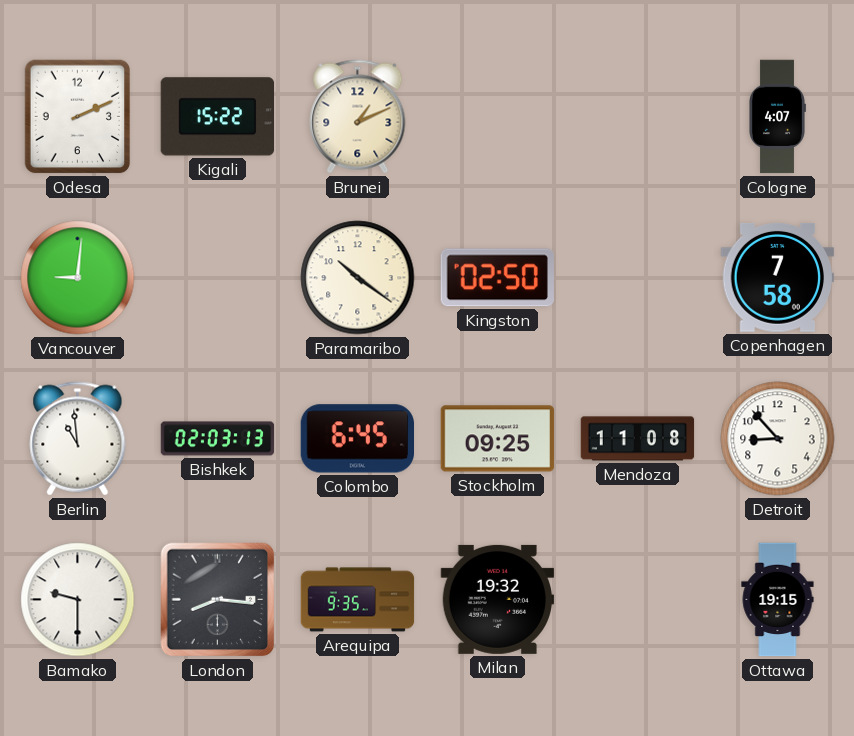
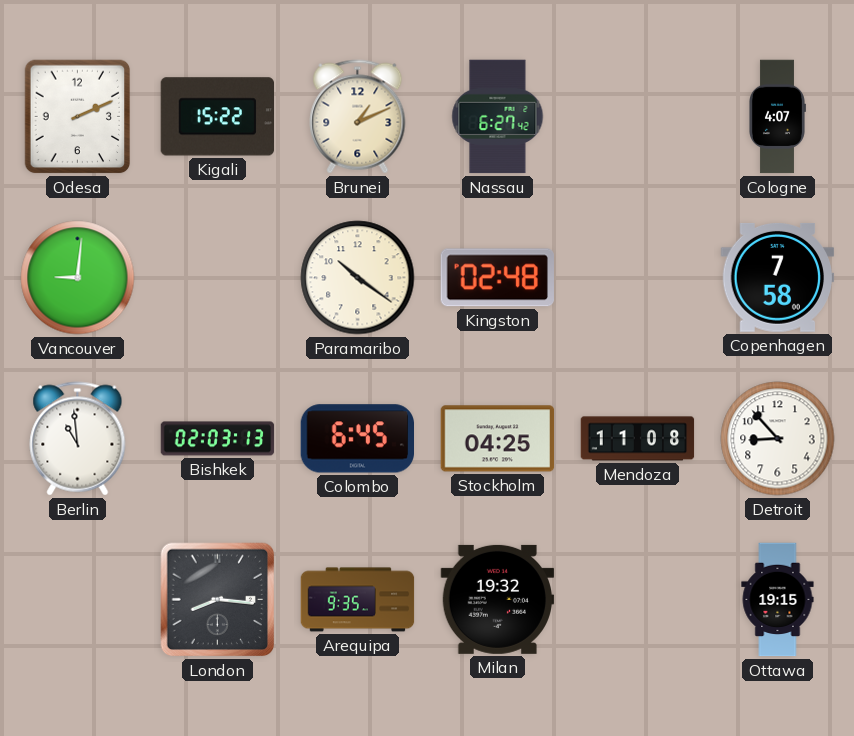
Nassau: none -> 6:27 (498, 117)
Kingston: 02:50 -> 02:48 (497, 278)
Stockholm: 09:25 -> 04:25 (498, 439)
Bamako: 9:30 -> none (78, 600)
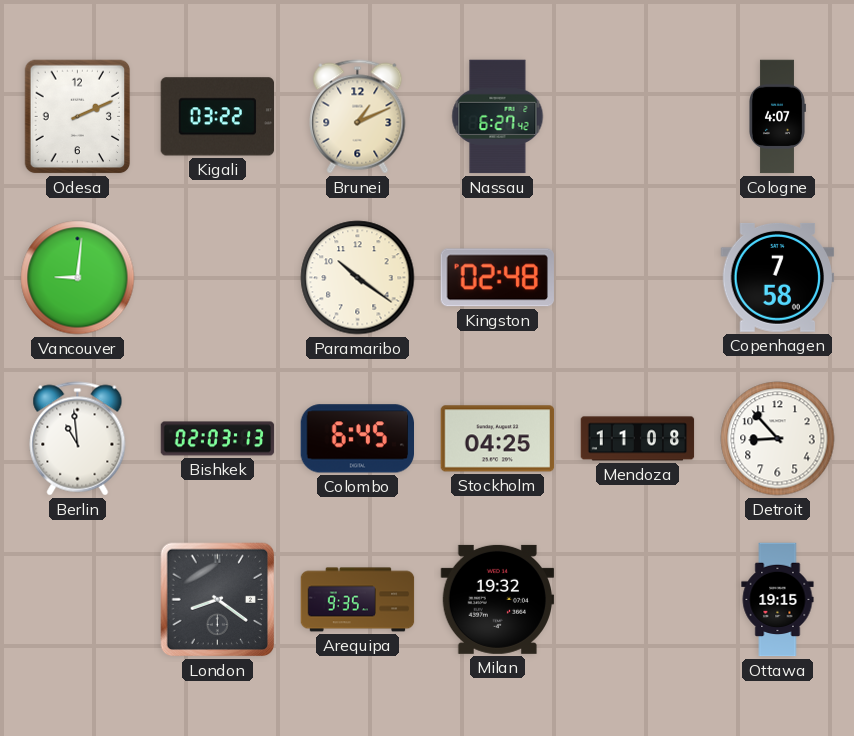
Kigali: 15:22 -> 03:22 (217, 117)
London: 8:16 -> 8:21 (218, 600)
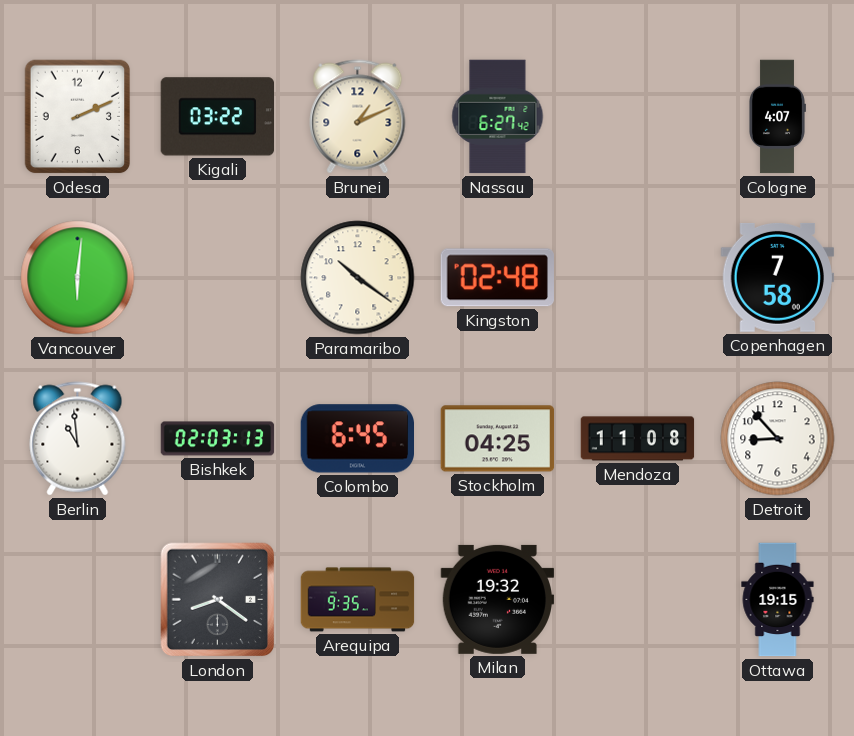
Vancouver: 9:01 -> 6:01 (78, 278)
